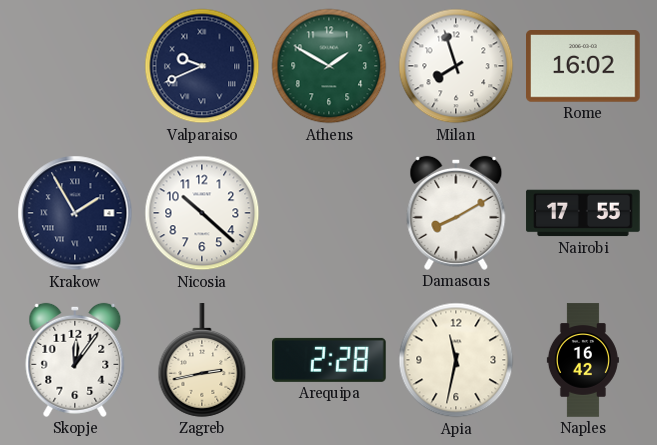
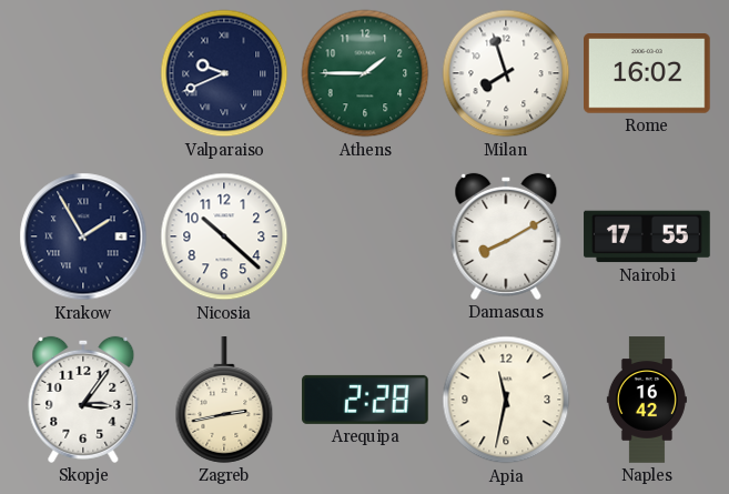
Athens: 1:50 -> 1:45 (365, 73)
Skopje: 12:06 -> 3:06 (83, 400)
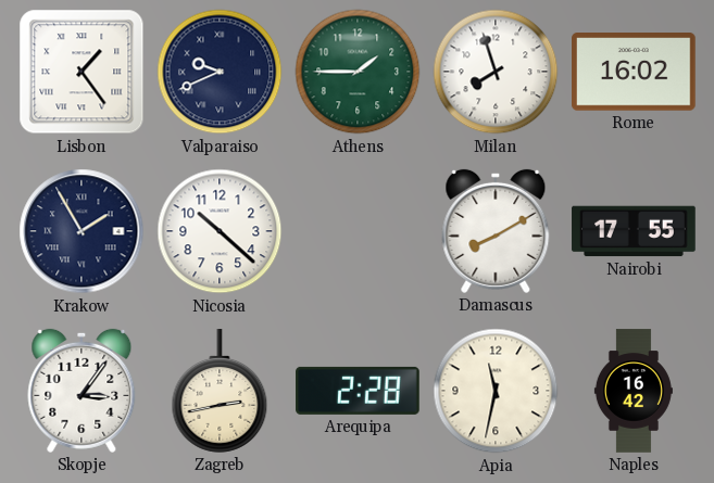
Lisbon: none -> 1:24 (82, 72)
